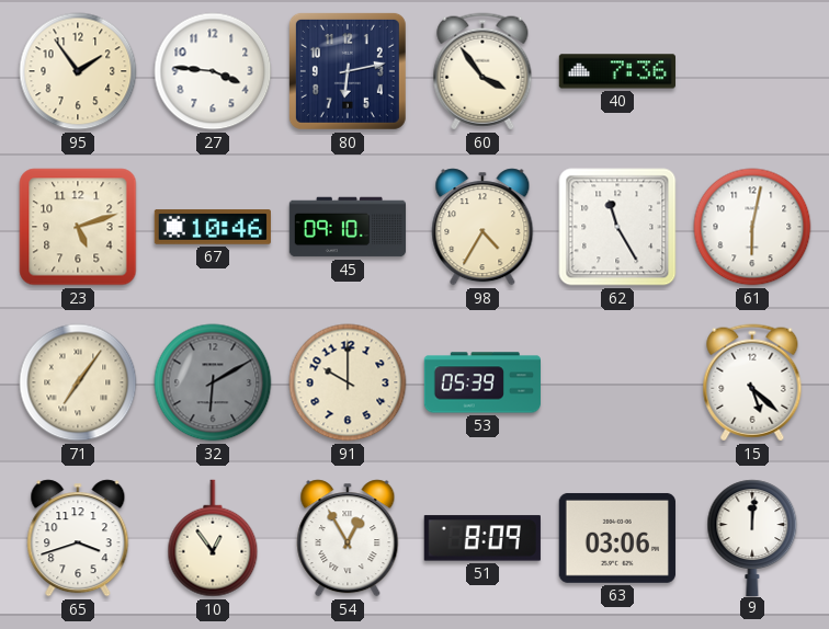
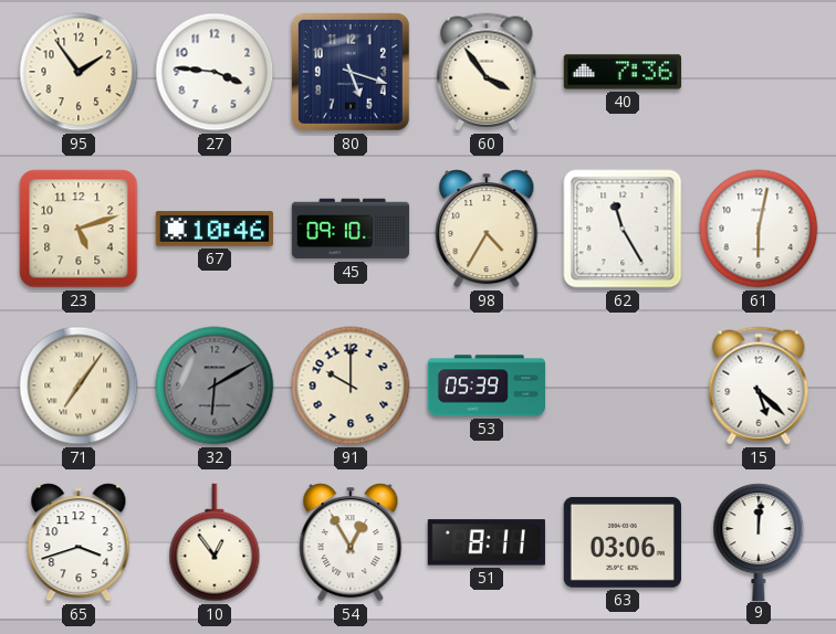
80: 6:13 -> 5:18 (351, 72)
51: 8:09 -> 8:11 (487, 542)
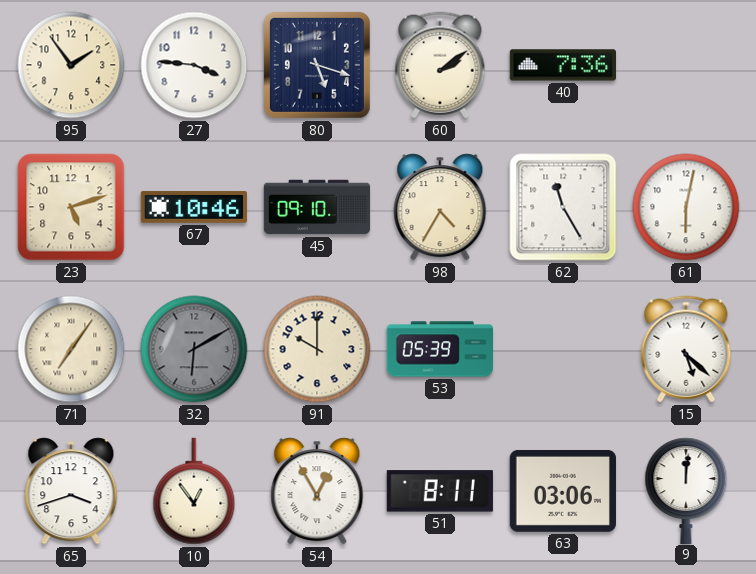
60: 3:54 -> 2:09 (440, 65)
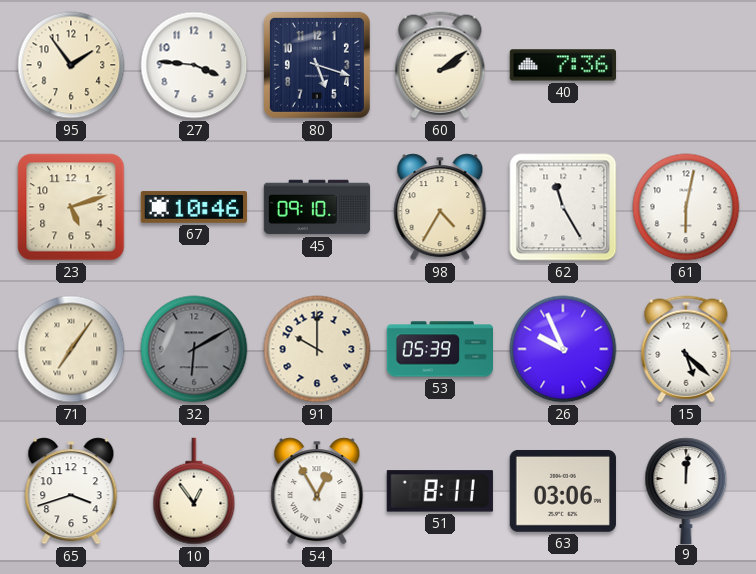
26: none -> 9:56 (563, 349)
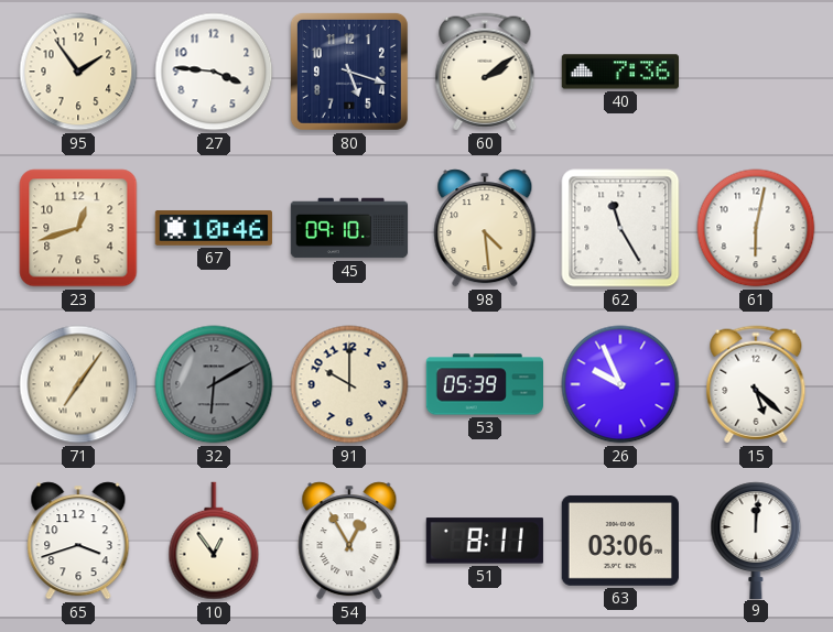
23: 5:12 -> 12:42 (78, 228)
98: 4:35 -> 4:29 (485, 228)
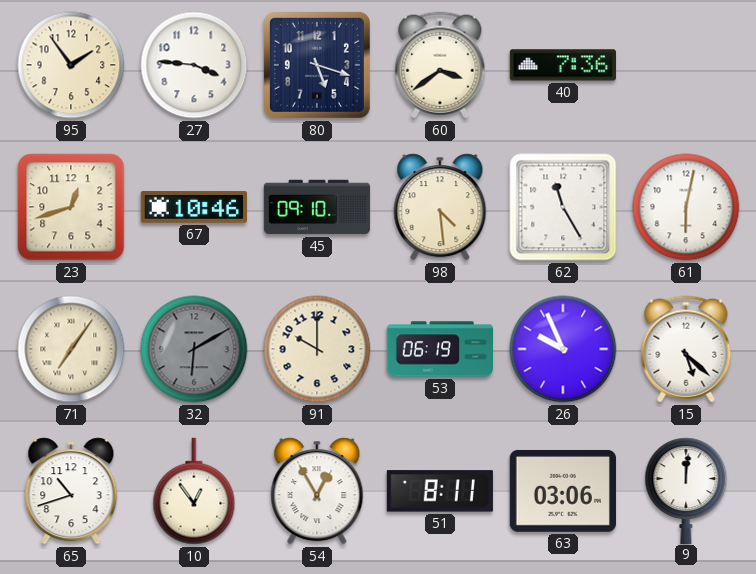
60: 2:09 -> 3:39 (440, 65)
53: 05:39 -> 06:19 (439, 349)
65: 3:42 -> 10:42 (71, 491)
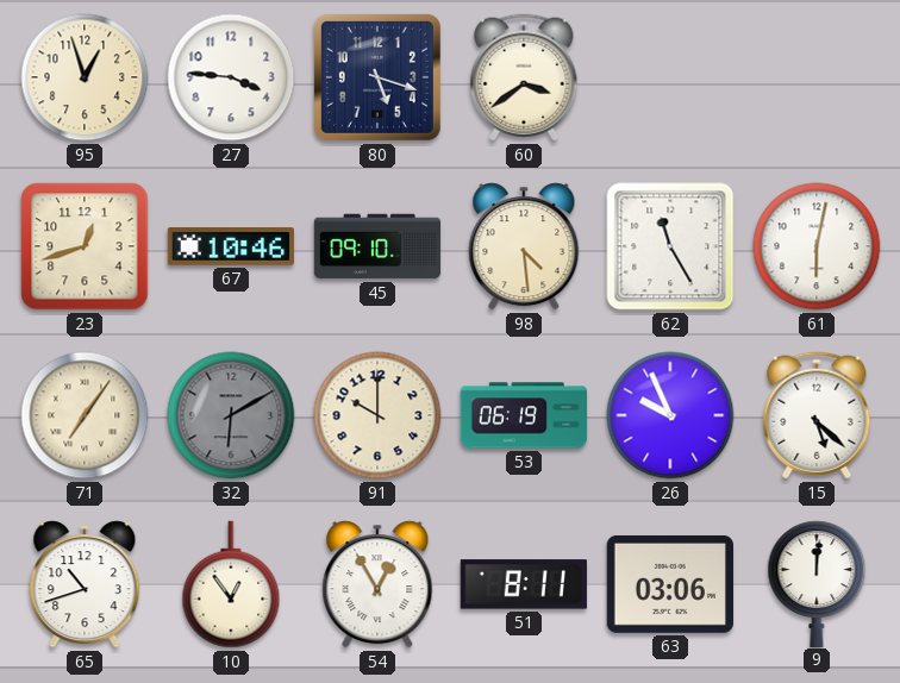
95: 1:54 -> 12:57 (85, 77)
40: 7:36 -> none (562, 65)
